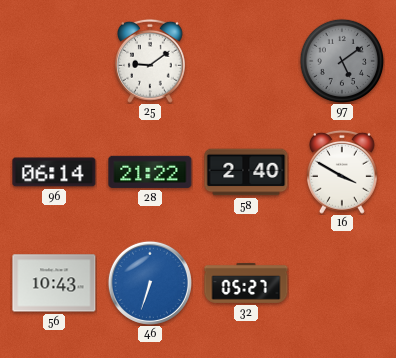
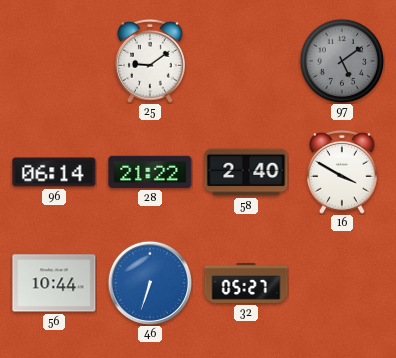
56: 10:43 -> 10:44 (54, 283)
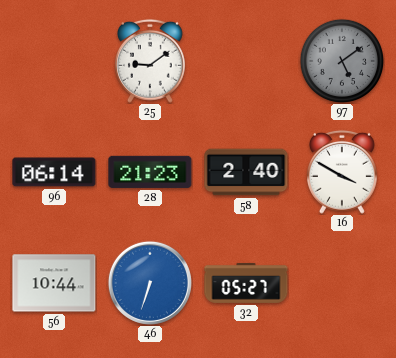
28: 21:22 -> 21:23 (150, 172)
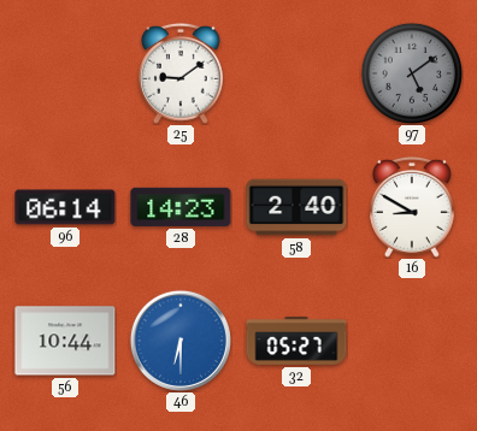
28: 21:23 -> 14:23 (181, 207)
16: 3:50 -> 8:50 (412, 207)
46: 6:33 -> 6:30 (181, 341)
